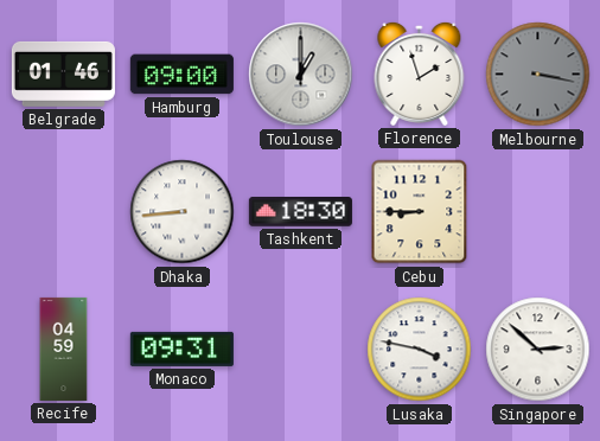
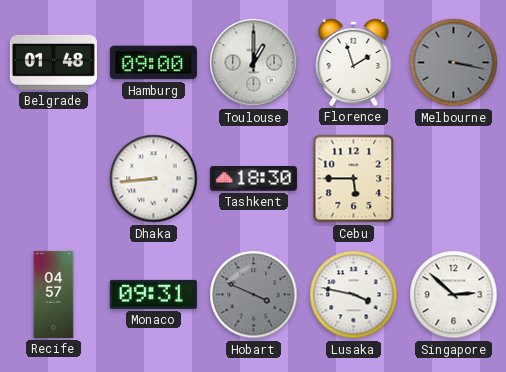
Belgrade: 01:46 -> 01:48 (53, 62)
Cebu: 8:45 -> 5:45 (354, 179)
Recife: 04:59 -> 04:57 (54, 294)
Hobart: none -> 3:49 (254, 295)
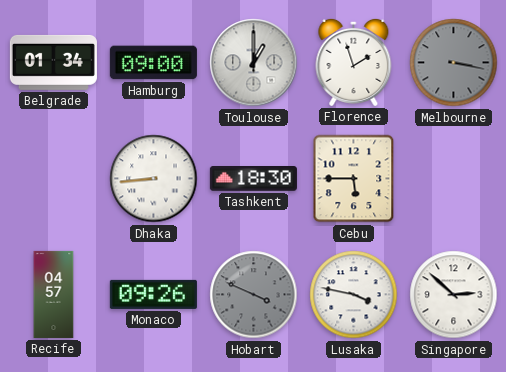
Belgrade: 01:48 -> 01:34 (53, 62)
Monaco: 09:31 -> 09:26 (153, 294)
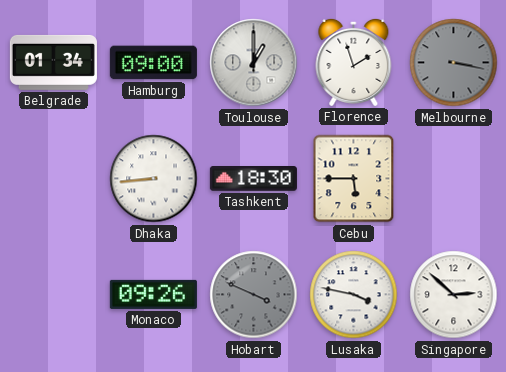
Recife: 04:57 -> none (54, 294)
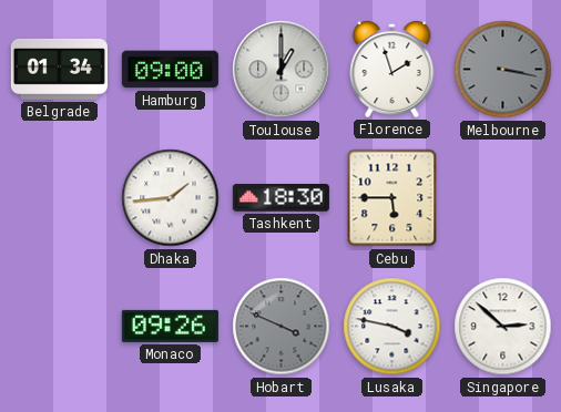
Dhaka: 8:44 -> 1:44 (171, 198)
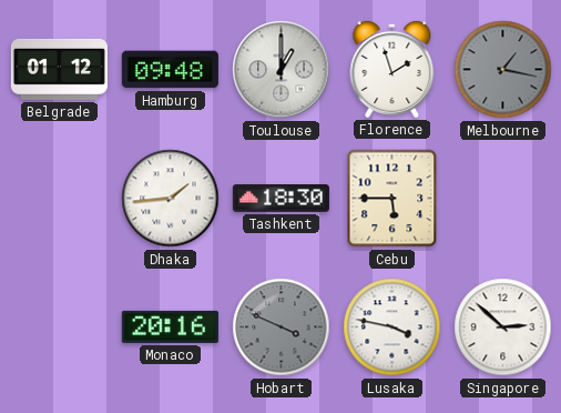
Belgrade: 01:34 -> 01:12 (59, 69)
Hamburg: 09:00 -> 09:48 (170, 70)
Melbourne: 3:17 -> 1:17 (503, 70)
Monaco: 09:26 -> 20:16 (170, 326)
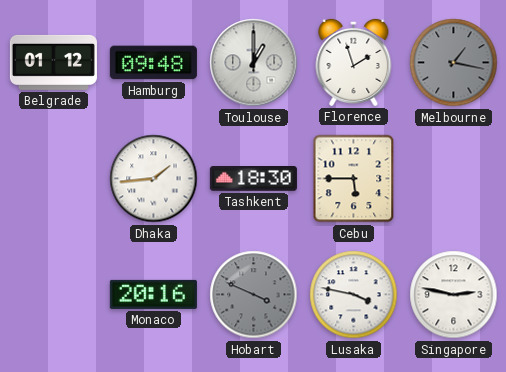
Singapore: 2:52 -> 2:47 (454, 295)
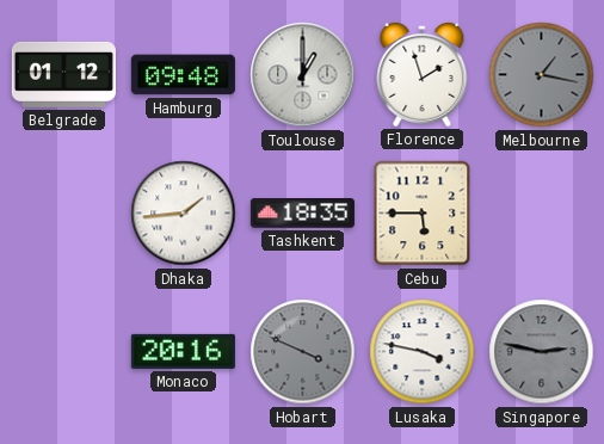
Tashkent: 18:30 -> 18:35 (302, 214)
Singapore dial: white -> grey (542, 352)
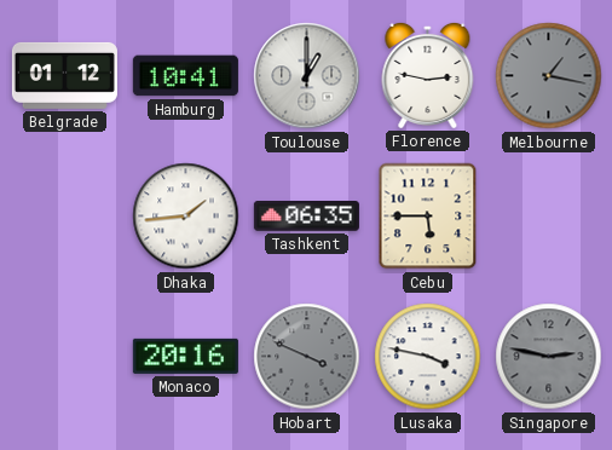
Hamburg: 09:48 -> 10:41 (185, 76)
Florence: 1:57 -> 2:47 (428, 75)
Tashkent: 18:35 -> 06:35 (306, 217)
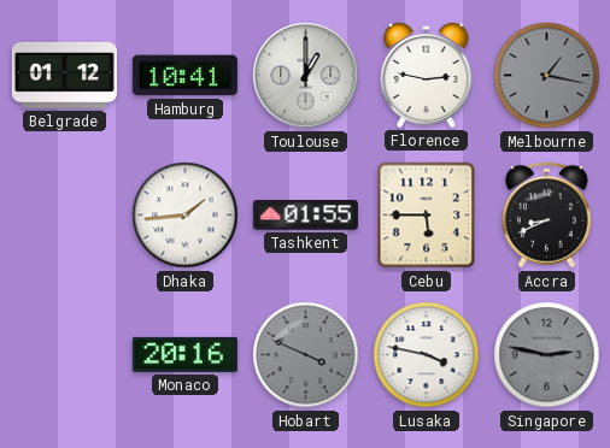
Tashkent: 06:35 -> 01:55 (305, 216)
Accra: none -> 8:41 (546, 216)
